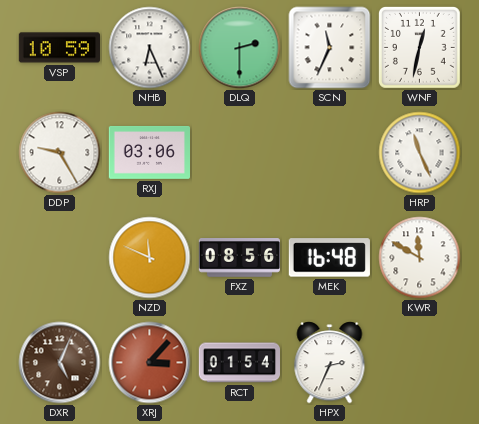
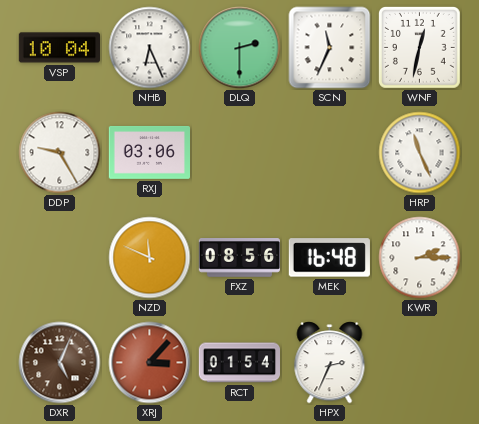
VSP: 10:59 -> 10:04 (59, 48)
KWR: 11:50 -> 2:15 (420, 258)
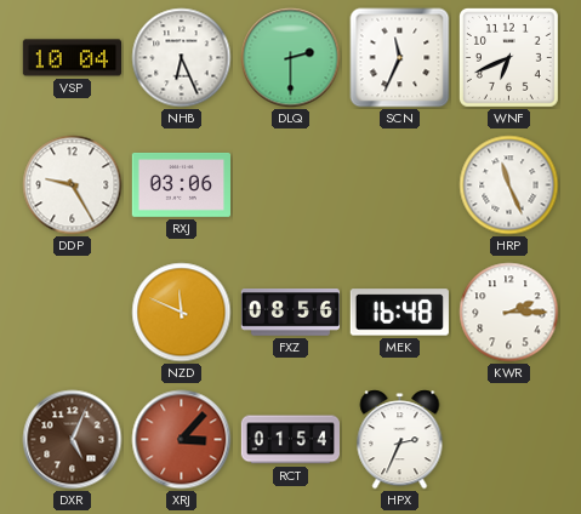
WNF: 12:32 -> 6:41 (508, 57)
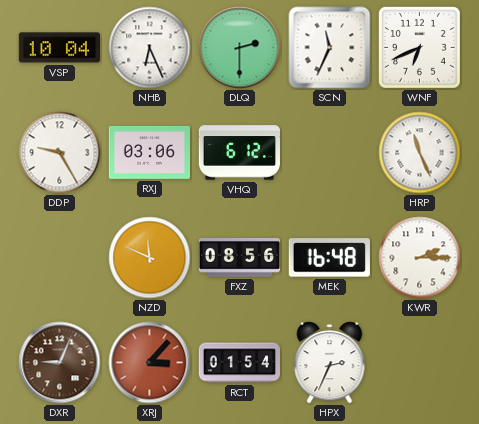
VHQ: none -> 6:12 (239, 153)
DXR: 5:04 -> 9:04 (60, 363)
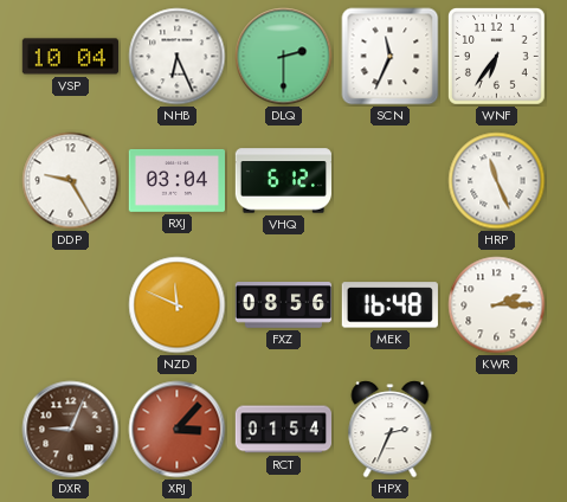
WNF: 6:41 -> 6:36 (496, 56)
RXJ: 03:06 -> 03:04 (176, 180)
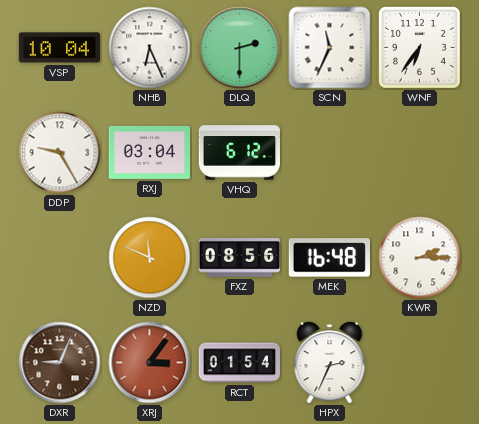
HRP: 11:26 -> none (497, 181)
XRJ: 3:07 -> 3:06 (150, 363)
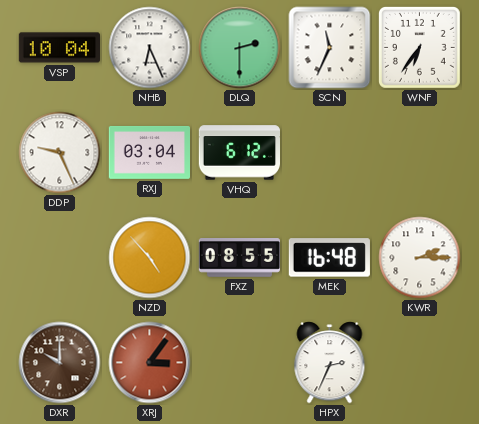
DDP: 9:25 -> 9:26 (60, 153)
NZD: 11:49 -> 4:53 (150, 258)
FXZ: 08:56 -> 08:55 (239, 258)
DXR: 9:04 -> 10:00 (60, 363)
RCT: 01:54 -> none (239, 363)
